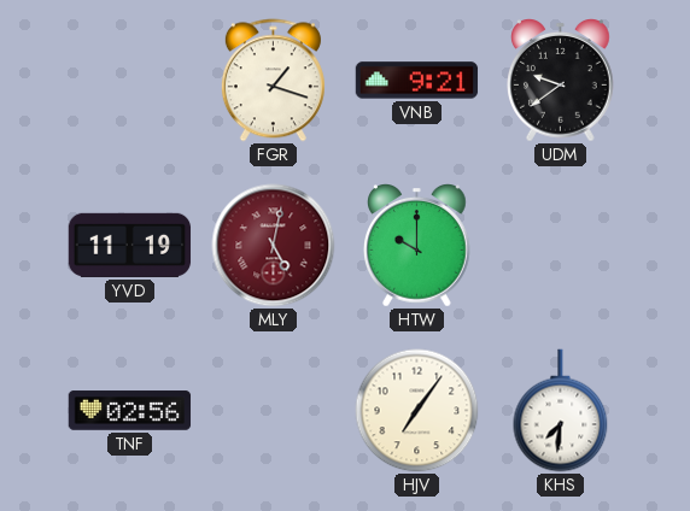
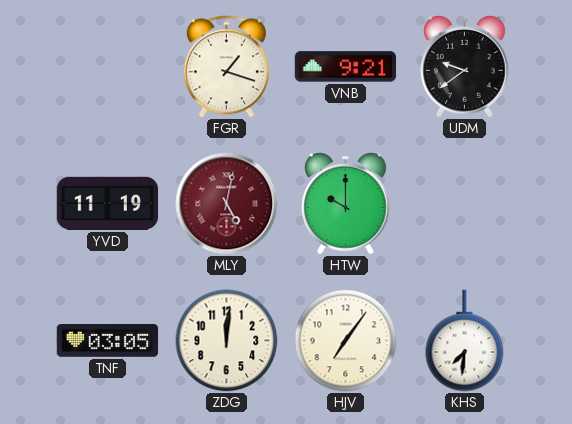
TNF: 02:56 -> 03:05 (108, 341)
ZDG: none -> 12:01 (227, 341)
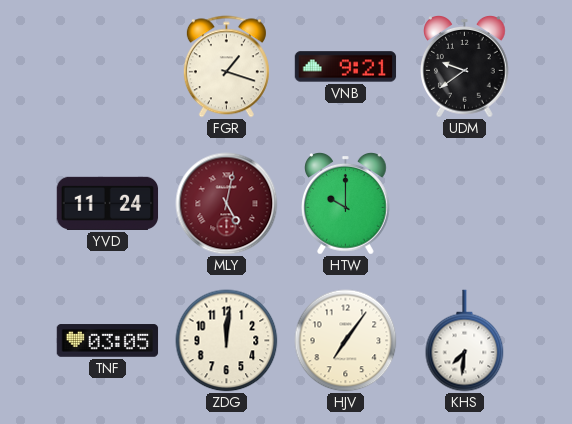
YVD: 11:19 -> 11:24 (108, 203)
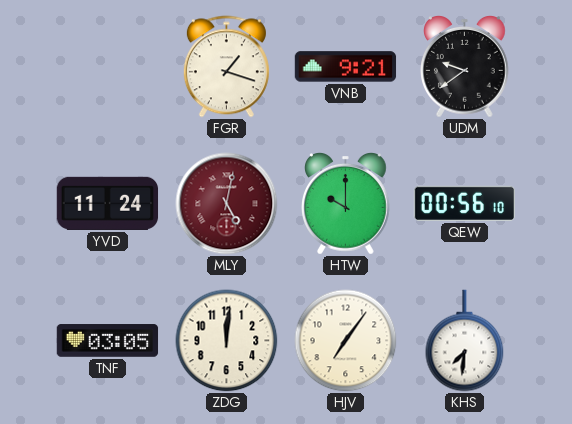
QEW: none -> 00:56 (464, 203)
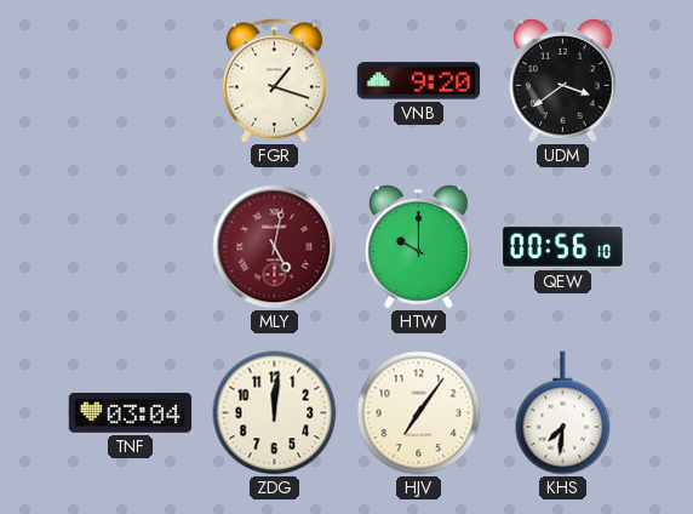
VNB: 9:21 -> 9:20 (419, 81)
UDM: 9:39 -> 3:39 (563, 81)
YVD: 11:24 -> none (108, 203)
TNF: 03:05 -> 03:04 (131, 413)
